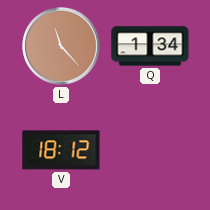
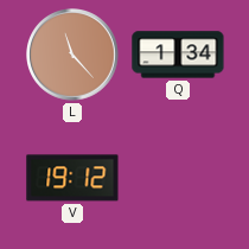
V: 18:12 -> 19:12 (72, 178)
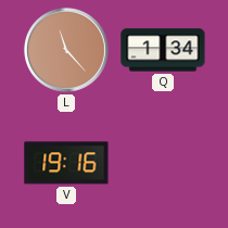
V: 19:12 -> 19:16 (66, 163)
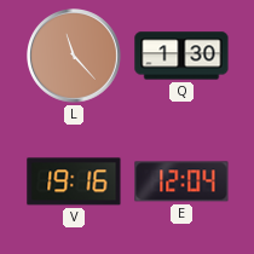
Q: 1:34 -> 1:30 (181, 56)
E: none -> 12:04 (181, 181)
